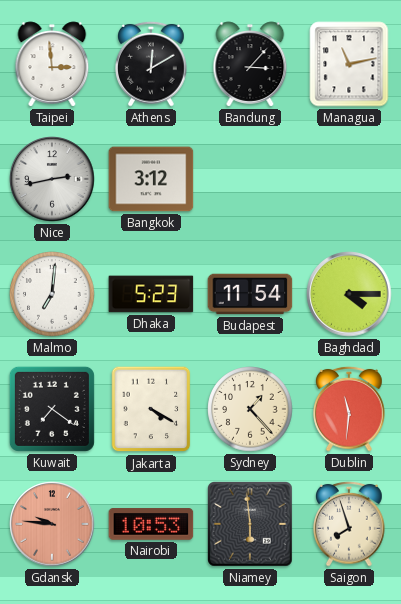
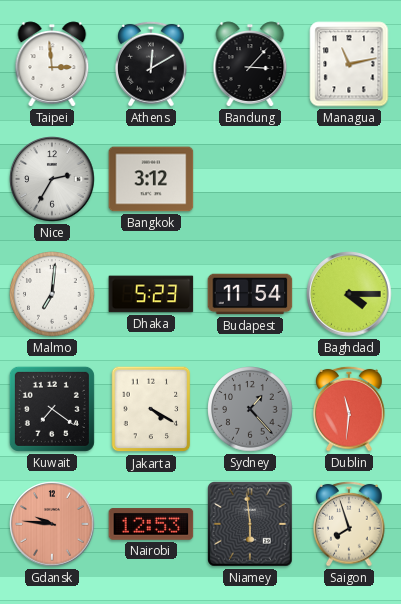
Nice: 2:43 -> 2:35 (52, 179)
Sydney dial: cream -> grey (250, 409)
Nairobi: 10:53 -> 12:53 (151, 524)
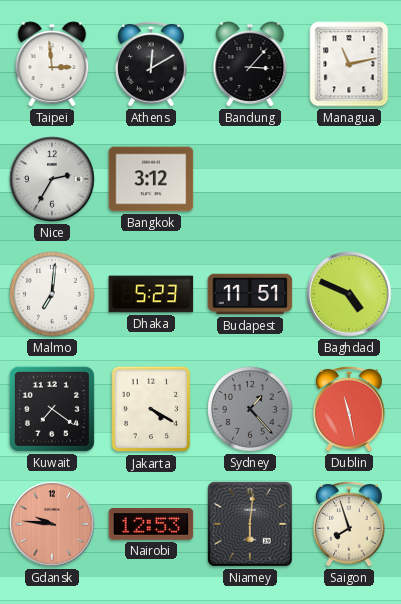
Budapest: 11:54 -> 11:51 (250, 294)
Baghdad: 4:15 -> 4:49 (349, 294)
Dublin: 11:31 -> 11:28 (349, 409)
Niamey: 5:59 -> 6:01 (251, 525)
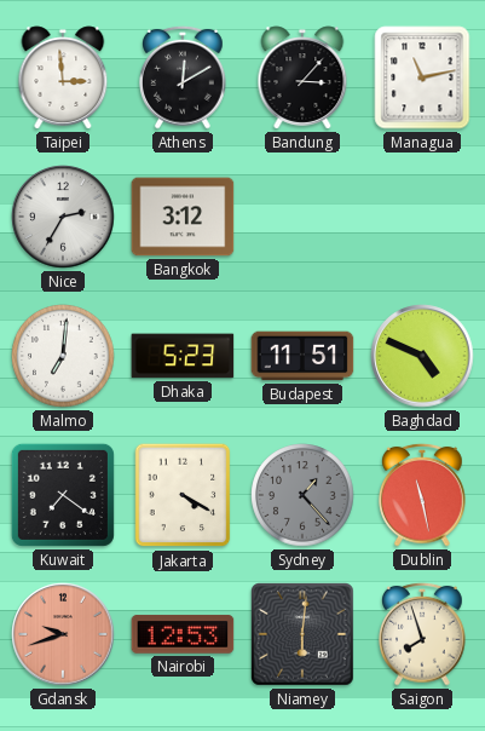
Gdansk: 9:46 -> 9:42 (63, 634)
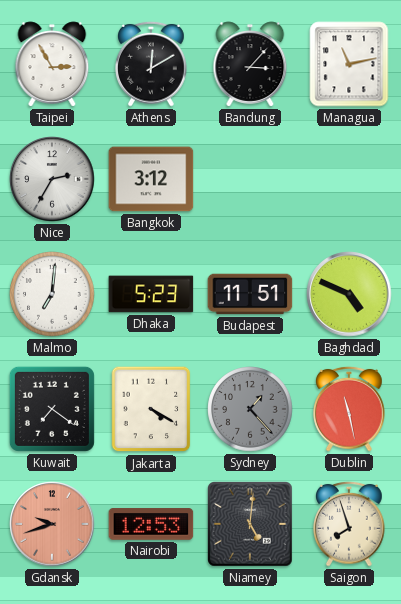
Taipei: 2:59 -> 2:55 (52, 64)
Niamey: 6:01 -> 5:01 (251, 525)
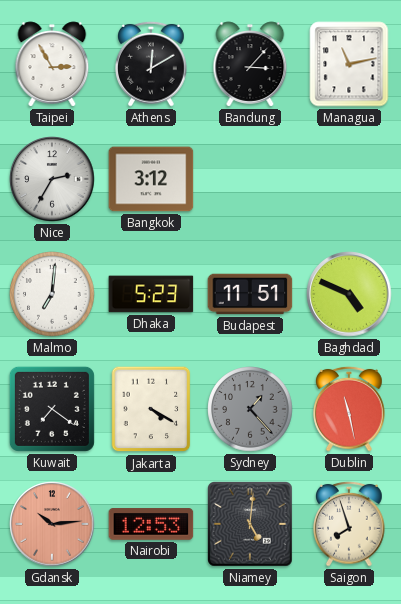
Gdansk: 9:42 -> 10:14 (52, 524)
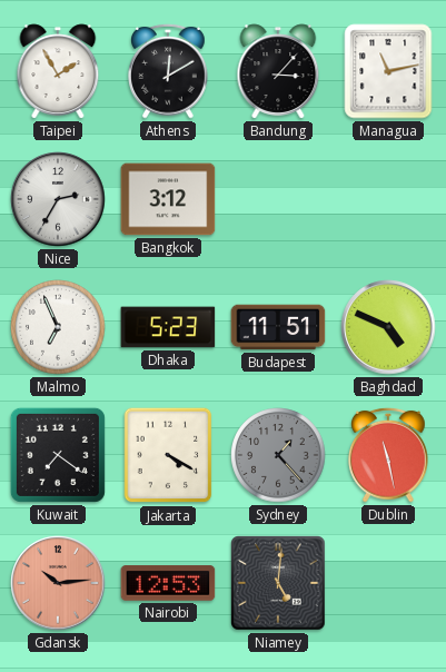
Taipei: 2:55 -> 1:55 (58, 71)
Malmo: 7:01 -> 6:56 (58, 327)
Saigon: 7:57 -> none (349, 524)
